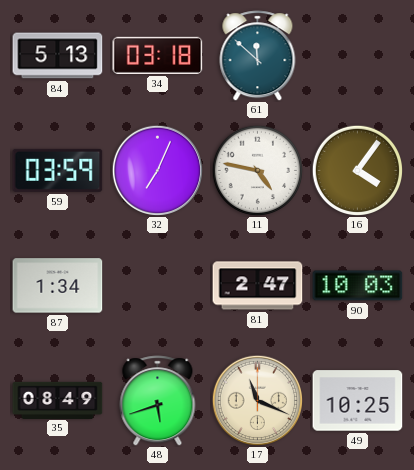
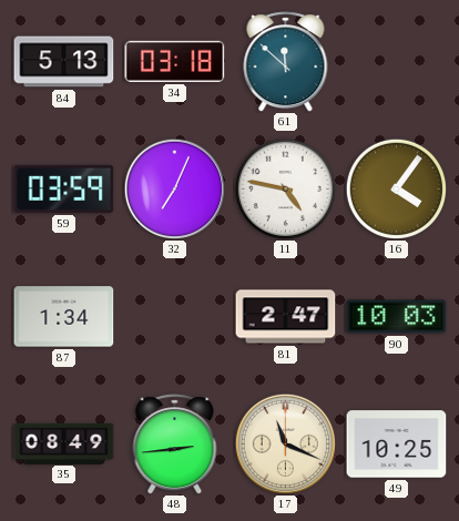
48: 5:42 -> 2:44 (175, 445)
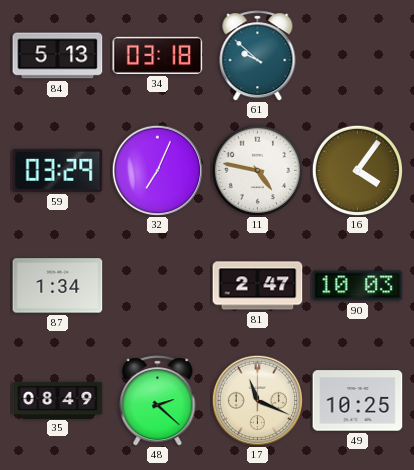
61: 11:52 -> 9:52 (258, 56)
59: 03:59 -> 03:29 (58, 170)
48: 2:44 -> 2:22 (158, 401)
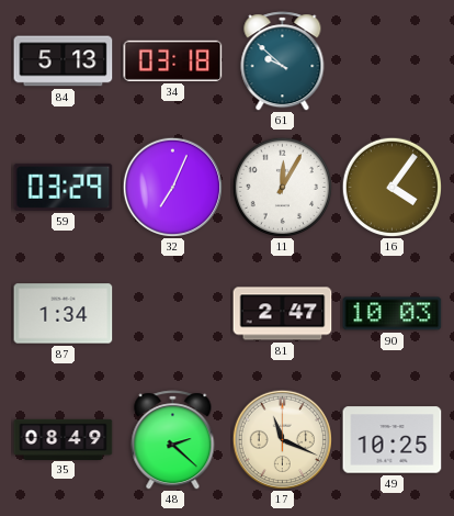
11: 4:47 -> 12:05 (282, 187)
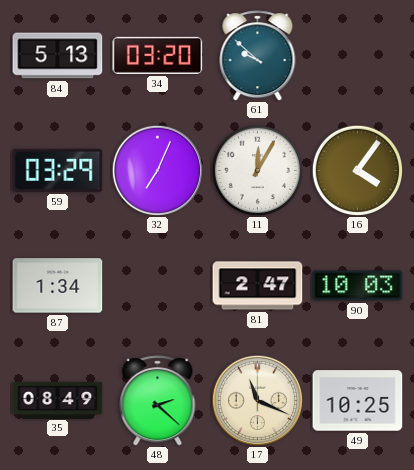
34: 03:18 -> 03:20 (158, 55)
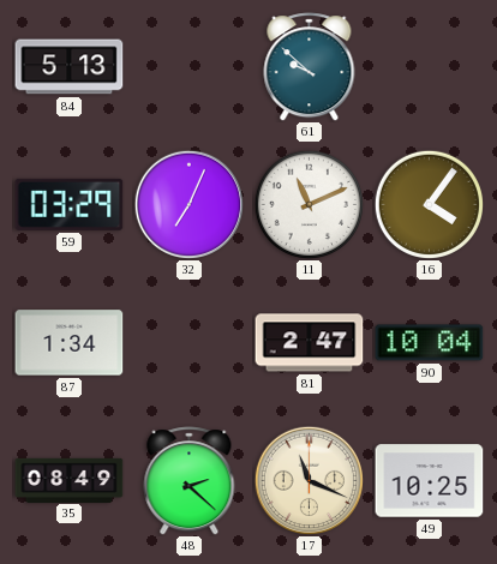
34: 03:20 -> none (158, 55)
11: 12:05 -> 11:11 (309, 204)
90: 10:03 -> 10:04 (430, 343)
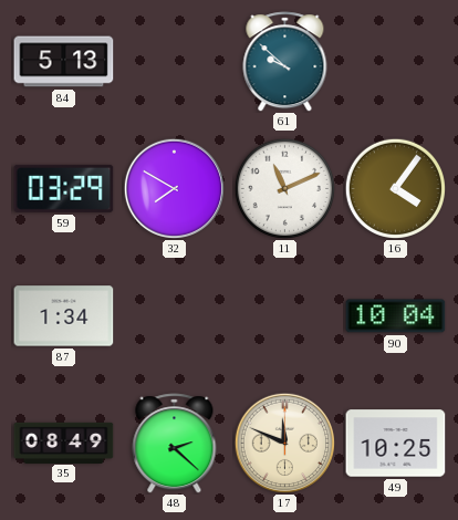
32: 7:04 -> 7:50 (174, 188)
81: 2:47 -> none (310, 343)
17: 11:19 -> 11:49 (284, 443)
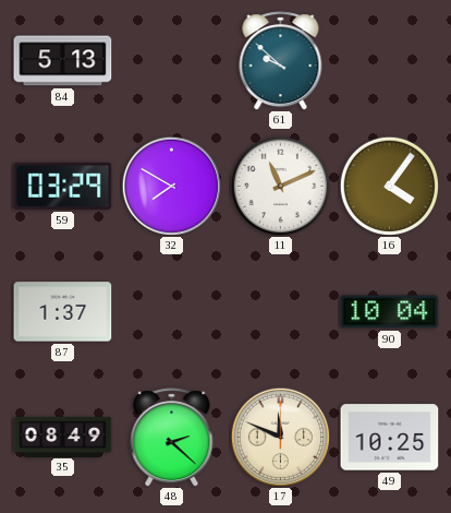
87: 1:34 -> 1:37 (63, 312)
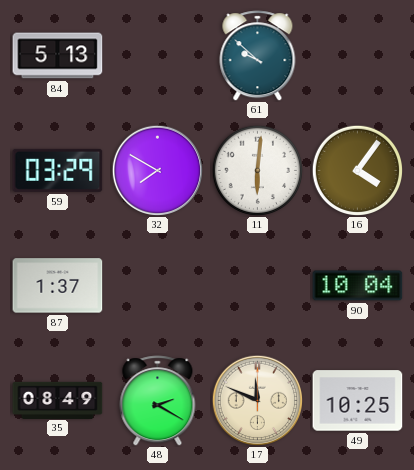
11: 11:11 -> 6:01 (257, 170)
48: 2:22 -> 2:20 (158, 401)
